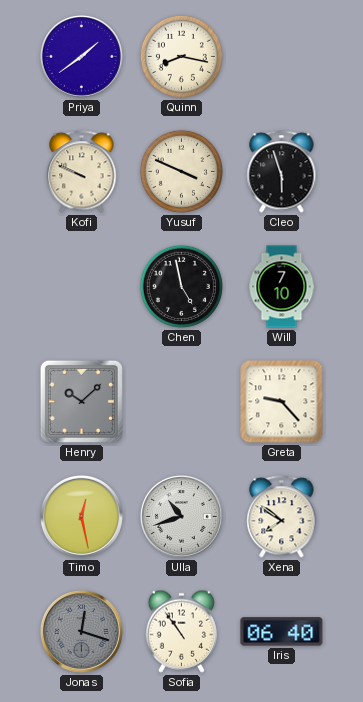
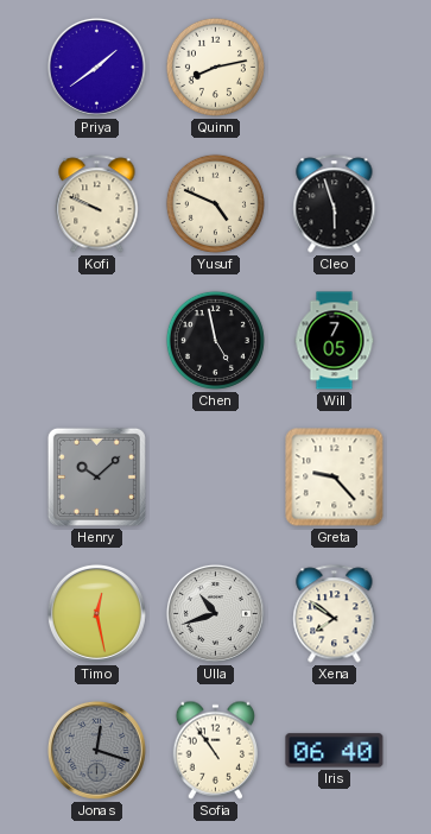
Quinn: 8:17 -> 8:13 (215, 67)
Yusuf: 3:49 -> 4:49 (215, 203)
Will: 7:10 -> 7:05 (335, 341)
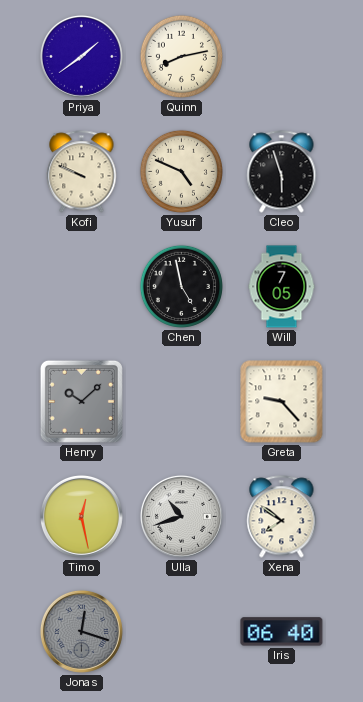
Sofia: 10:54 -> none (215, 750)
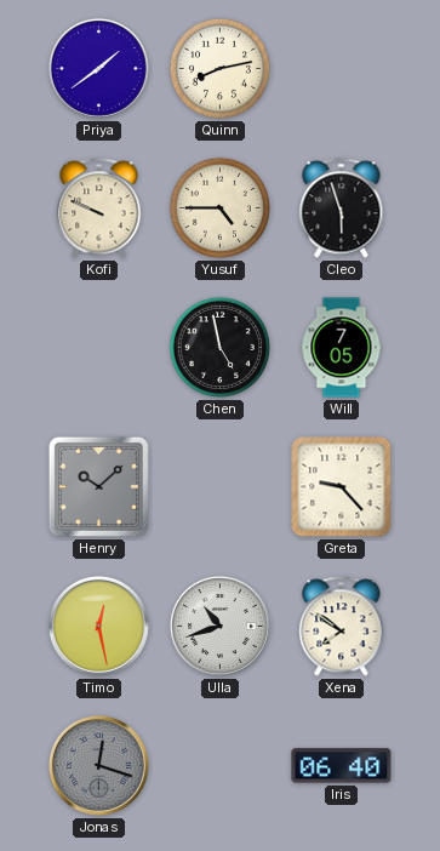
Yusuf: 4:49 -> 4:45 (219, 207)
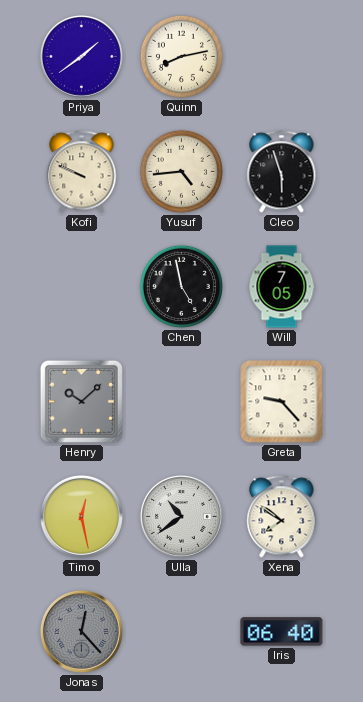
Yusuf: 4:45 -> 4:44 (181, 171)
Ulla: 10:42 -> 10:39 (181, 516)
Jonas: 12:18 -> 12:23 (81, 631)
